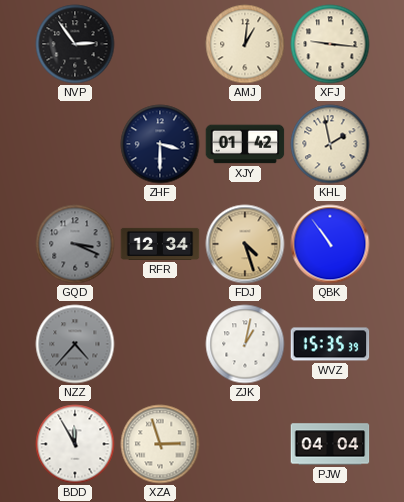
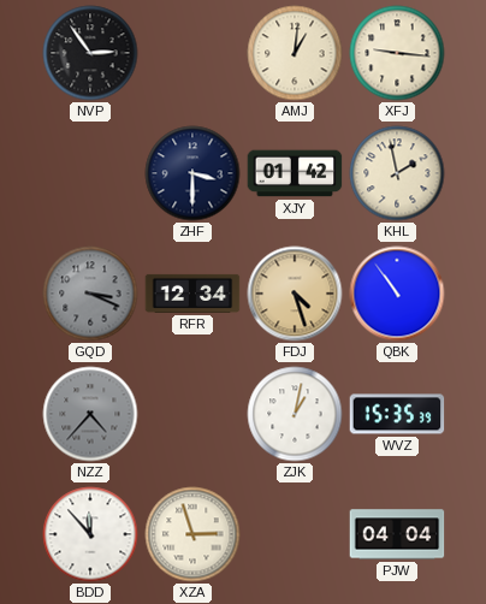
BDD: 11:55 -> 11:53 (90, 534)
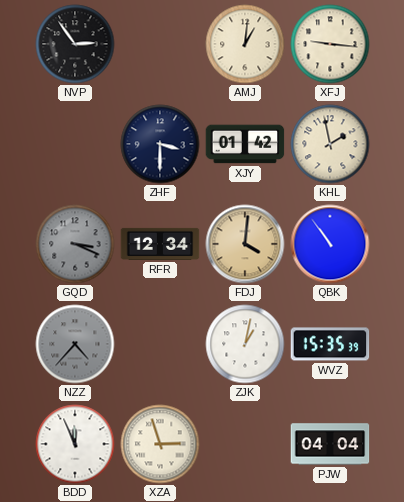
FDJ: 4:27 -> 4:01 (245, 244)
BDD: 11:53 -> 11:56 (75, 444)
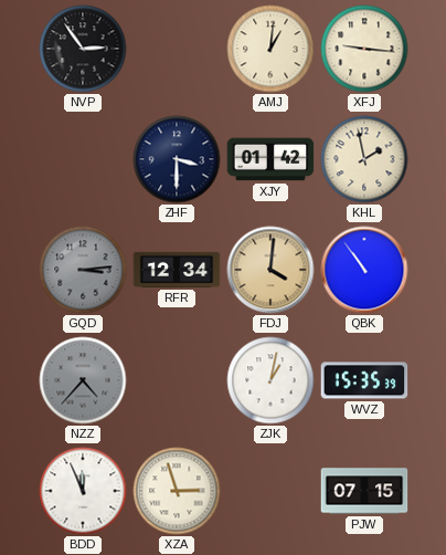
GQD: 3:19 -> 3:14 (83, 270)
PJW: 04:04 -> 07:15 (364, 491)
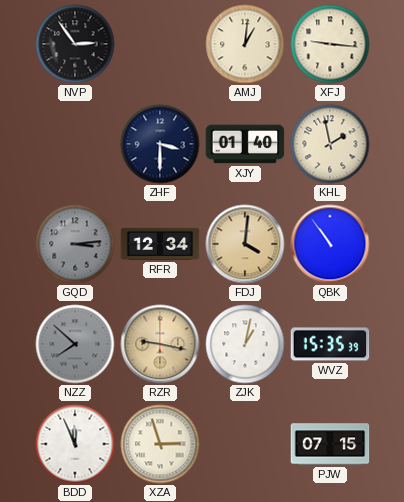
XJY: 01:42 -> 01:40 (245, 144)
NZZ: 4:37 -> 7:52 (75, 344)
RZR: none -> 9:17 (160, 344)
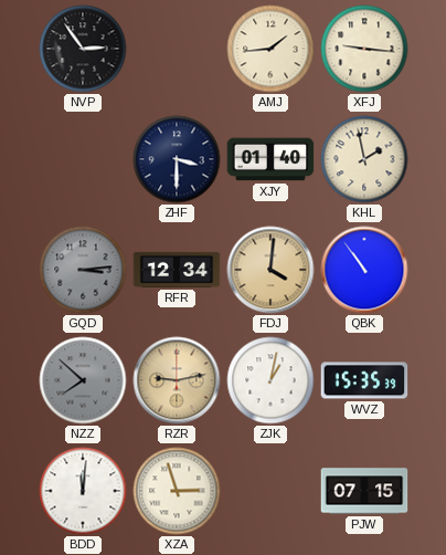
AMJ: 1:01 -> 1:44 (270, 49)
RZR: 9:17 -> 9:13 (177, 380)
BDD: 11:56 -> 12:01 (83, 491)
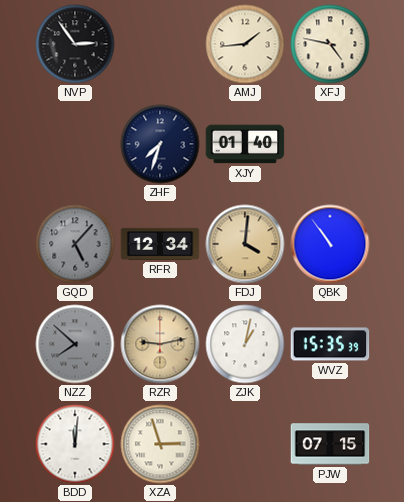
XFJ: 9:16 -> 4:47 (330, 44)
ZHF: 3:30 -> 7:33 (160, 144)
KHL: 1:58 -> none (364, 159)
GQD: 3:14 -> 5:07 (75, 244)
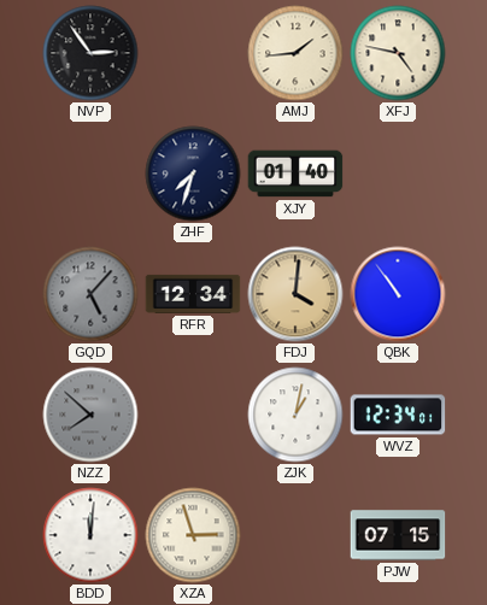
RZR: 9:13 -> none (160, 344)
WVZ: 15:35 -> 12:34 (398, 415)
